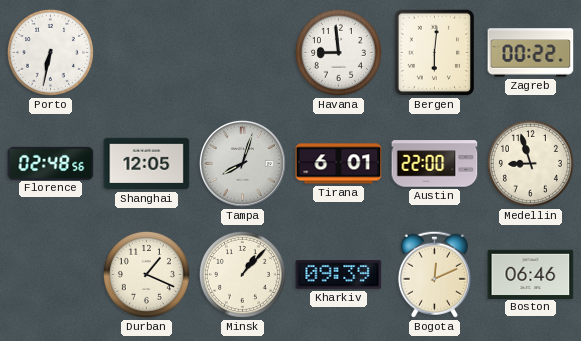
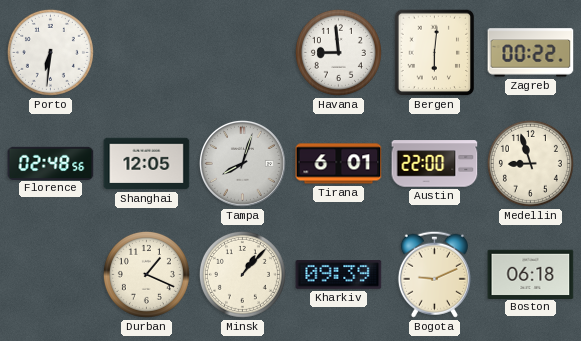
Porto: 6:32 -> 6:31 (50, 52)
Bogota: 12:11 -> 9:11 (434, 274)
Boston: 06:46 -> 06:18 (531, 274)
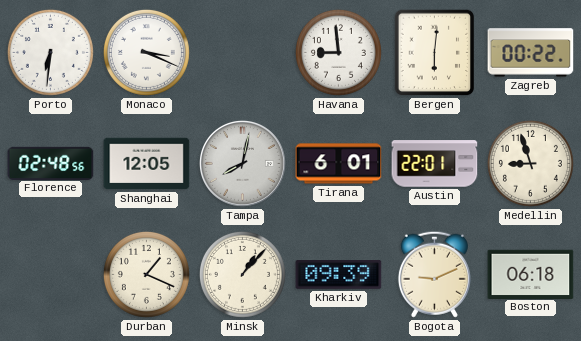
Monaco: none -> 3:19 (146, 52)
Tampa: 8:03 -> 8:02 (242, 163)
Austin: 22:00 -> 22:01 (435, 164)
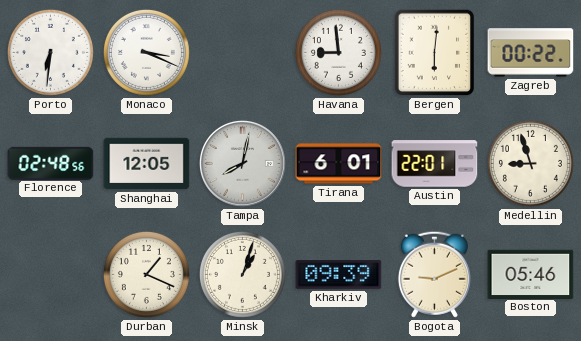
Minsk: 1:07 -> 1:03 (242, 274)
Boston: 06:18 -> 05:46 (531, 274)
